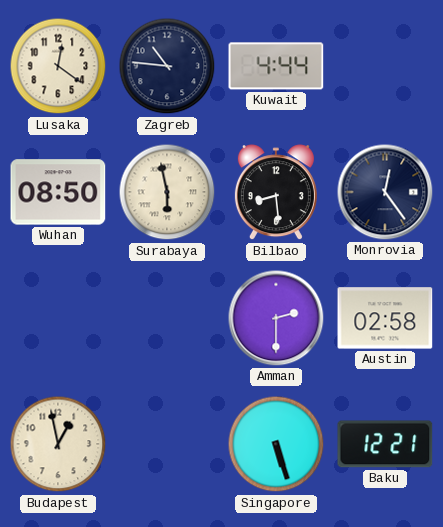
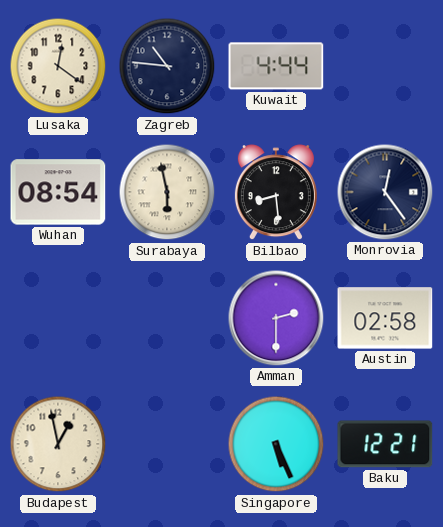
Wuhan: 08:50 -> 08:54 (58, 192)
Singapore: 5:27 -> 5:26 (276, 444)
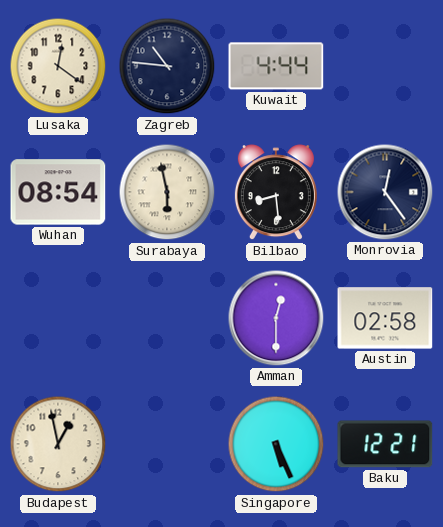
Amman: 2:30 -> 12:30 (276, 318)
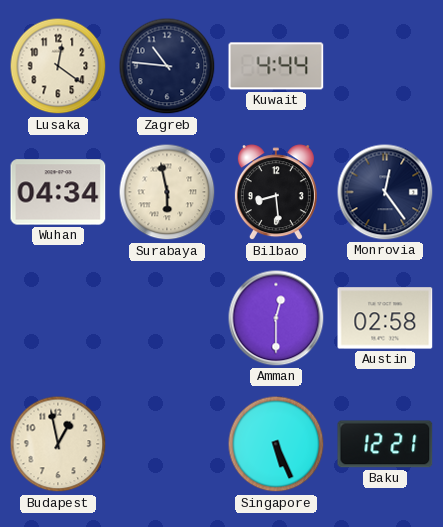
Wuhan: 08:54 -> 04:34 (58, 192)
